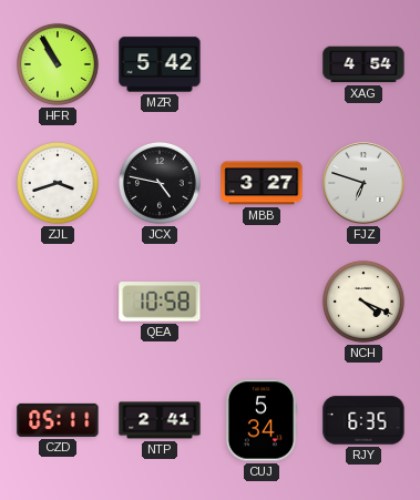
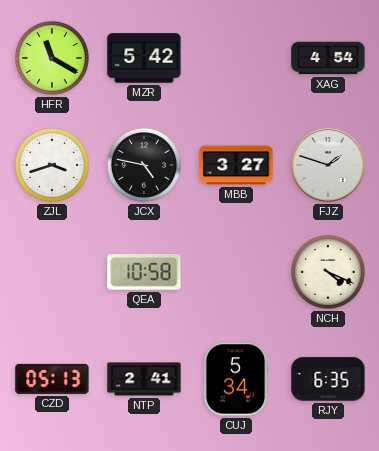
HFR: 10:55 -> 11:20 (52, 58)
FJZ: 6:48 -> 1:48 (328, 165)
CZD: 05:11 -> 05:13 (52, 379)
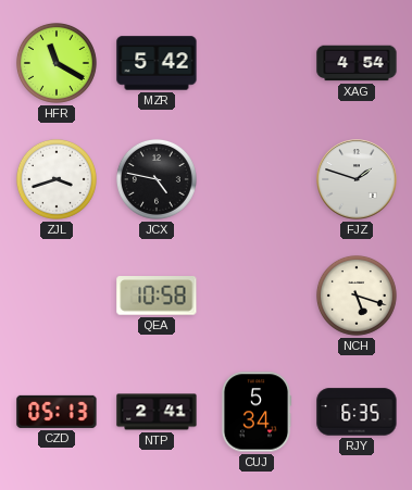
MBB: 3:27 -> none (236, 165)
NCH: 4:19 -> 5:18 (357, 296)
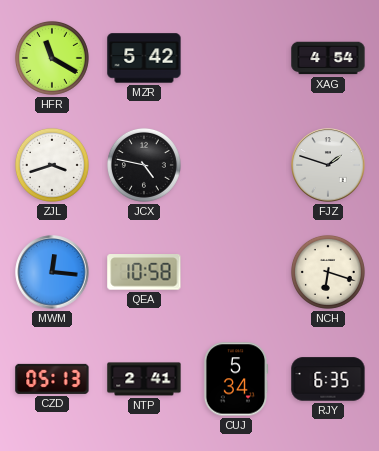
MWM: none -> 12:16 (52, 272)
NCH: 5:18 -> 6:18 (328, 272)
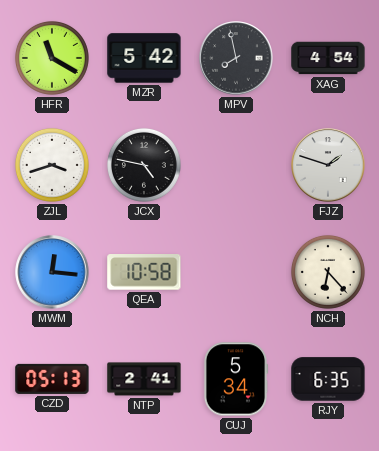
MPV: none -> 7:58 (236, 58)
NCH: 6:18 -> 6:23 (328, 272)
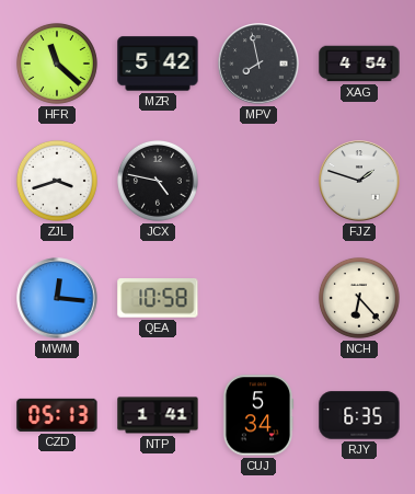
HFR: 11:20 -> 11:22 (57, 64)
NTP: 2:41 -> 1:41 (158, 415)
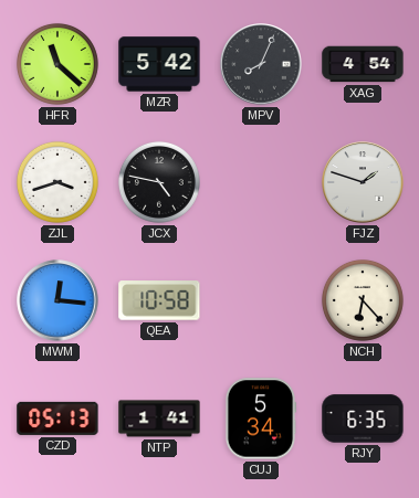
MPV: 7:58 -> 8:04 (261, 64)
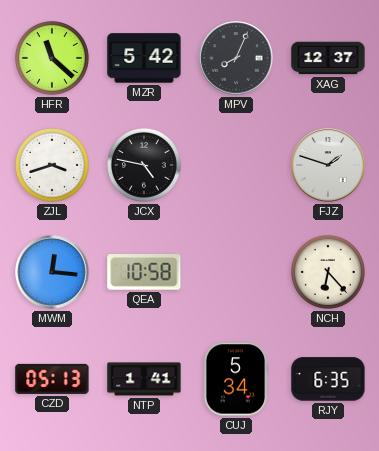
XAG: 4:54 -> 12:37 (328, 58)
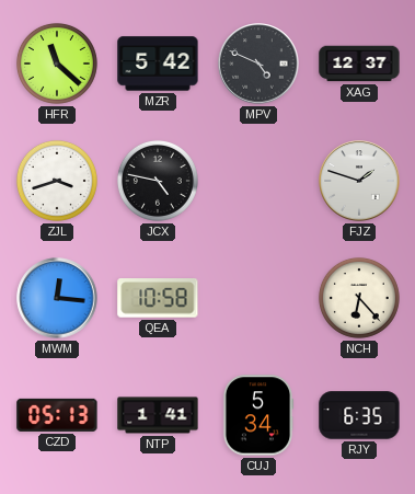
MPV: 8:04 -> 4:49 (258, 64)
